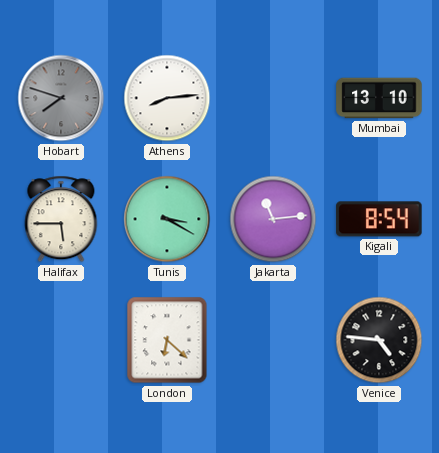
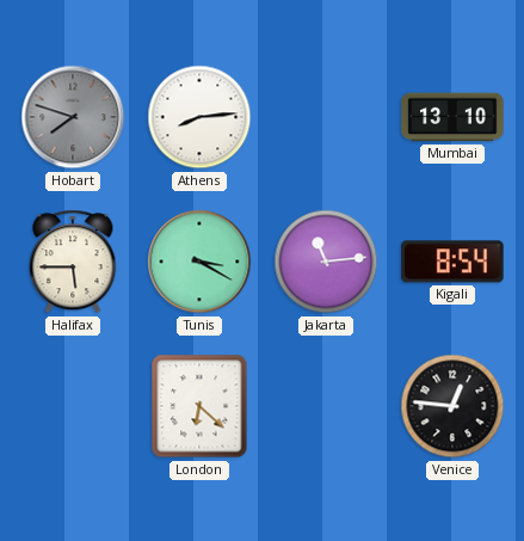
Venice: 4:46 -> 12:46 (452, 406)
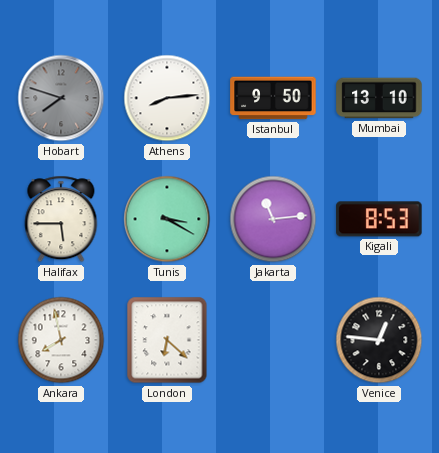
Istanbul: none -> 9:50 (273, 98)
Kigali: 8:54 -> 8:53 (379, 219)
Ankara: none -> 7:58 (61, 340)
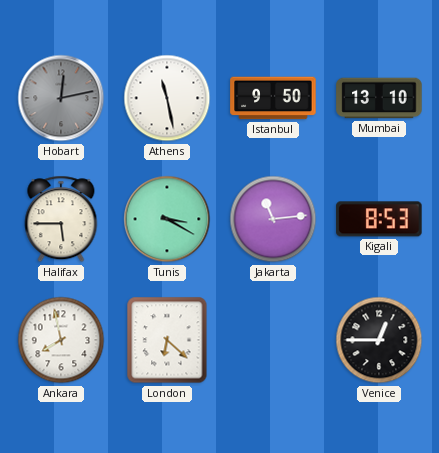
Hobart: 7:48 -> 12:13 (61, 98)
Athens: 8:14 -> 11:28 (167, 98)
Venice: 12:46 -> 12:45 (379, 340)
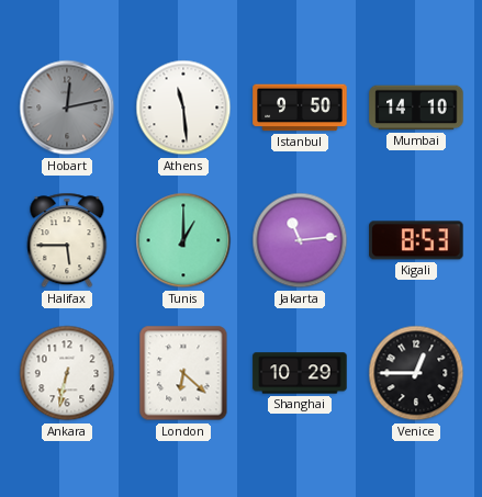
Athens: 11:28 -> 11:29 (183, 108)
Mumbai: 13:10 -> 14:10 (416, 108)
Tunis: 3:20 -> 1:00 (183, 240)
Ankara: 7:58 -> 6:32 (67, 373)
Shanghai: none -> 10:29 (300, 373)
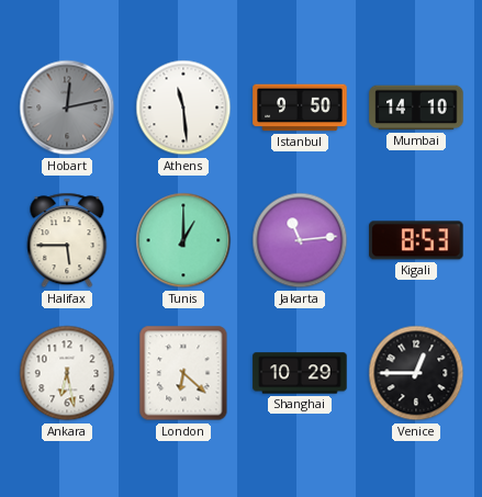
Ankara: 6:32 -> 6:28 (67, 373)
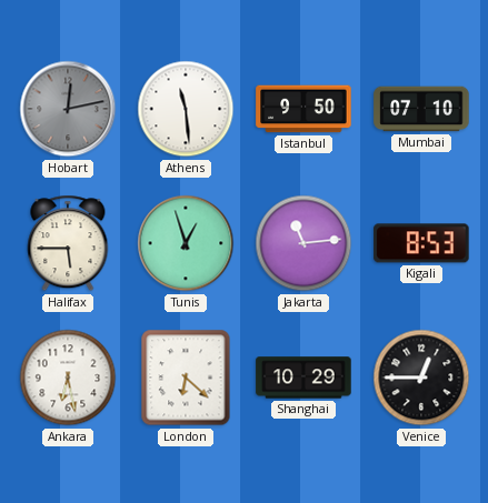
Mumbai: 14:10 -> 07:10 (421, 109)
Tunis: 1:00 -> 12:57 (186, 243)
